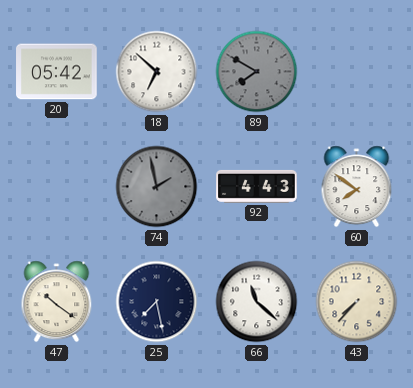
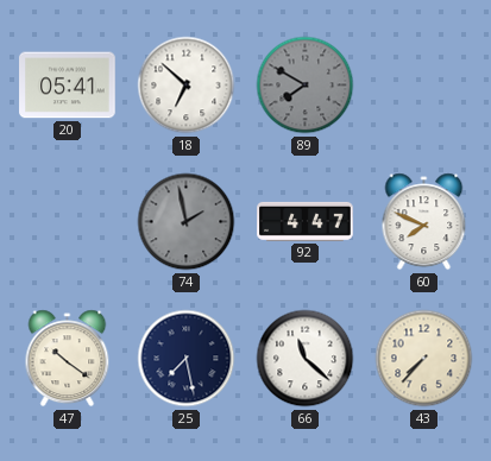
20: 05:42 -> 05:41 (68, 86)
92: 4:43 -> 4:47 (306, 221)
60: 7:51 -> 7:49 (424, 222)
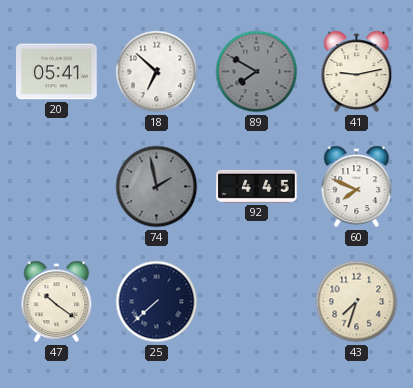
41: none -> 9:13 (357, 72)
92: 4:47 -> 4:45 (257, 186)
25: 7:28 -> 7:38 (157, 302)
66: 11:22 -> none (306, 359)
43: 7:37 -> 7:33 (357, 302)
